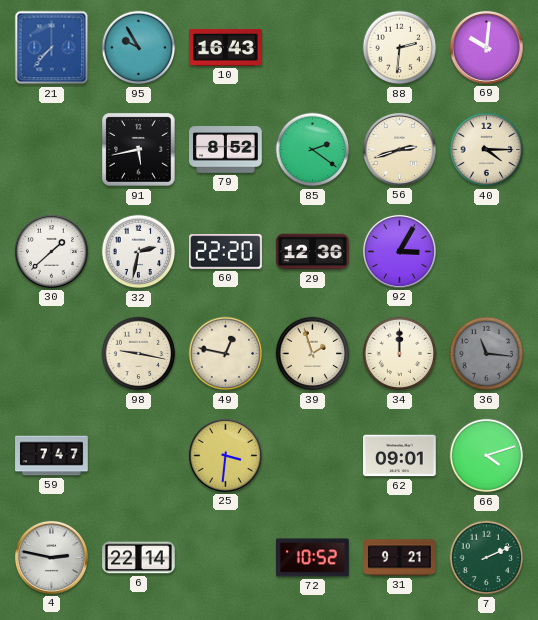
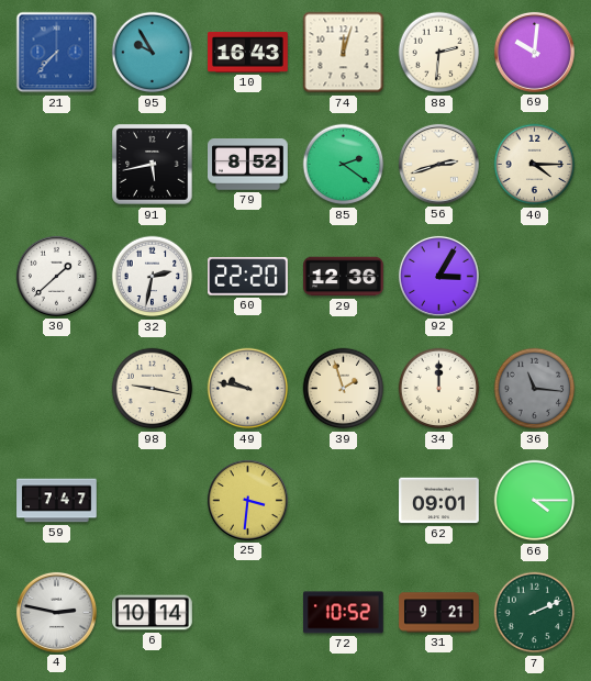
74: none -> 12:03 (344, 53)
49: 12:47 -> 9:47 (248, 389)
66: 4:12 -> 4:15 (535, 501)
6: 22:14 -> 10:14 (153, 613)
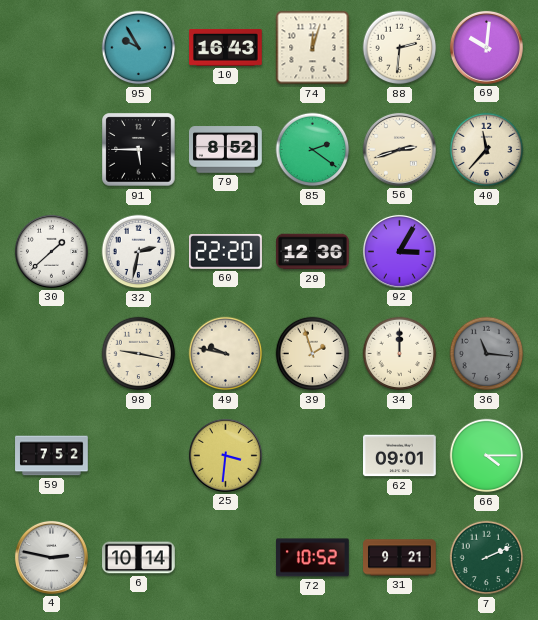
21: 7:37 -> none (57, 53)
91: 5:43 -> 5:45 (139, 150)
40: 4:15 -> 11:37 (487, 150)
59: 7:47 -> 7:52 (52, 456)
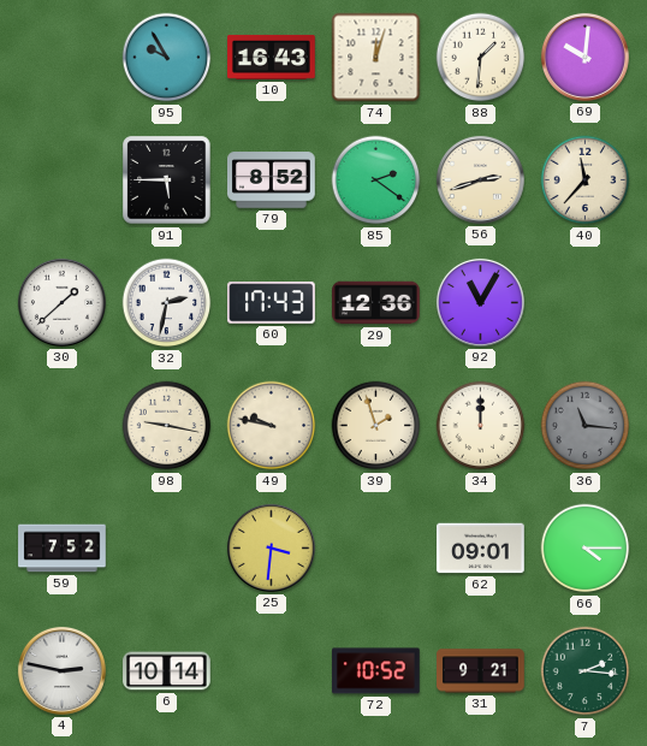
88: 2:31 -> 1:31 (481, 58)
60: 22:20 -> 17:43 (272, 303)
92: 3:05 -> 11:05 (480, 302)
7: 2:11 -> 2:16 (586, 671)
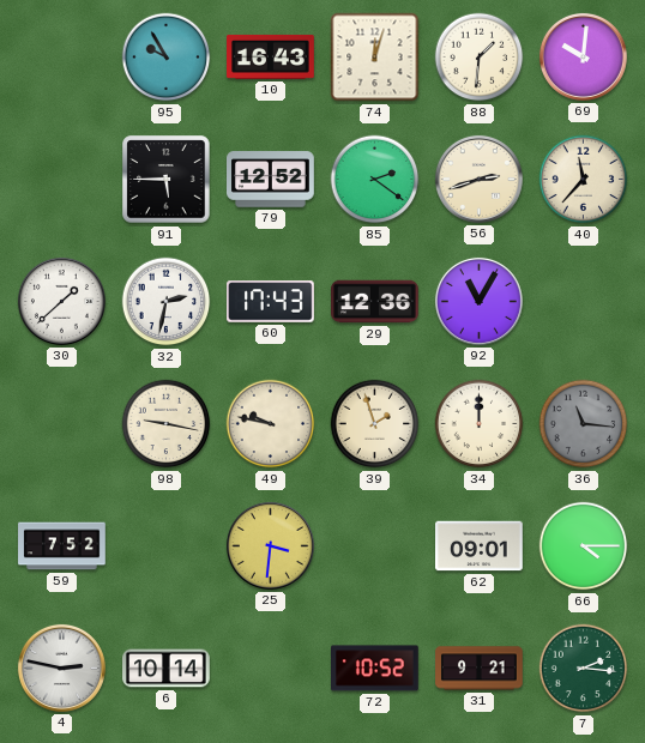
79: 8:52 -> 12:52 (271, 180)
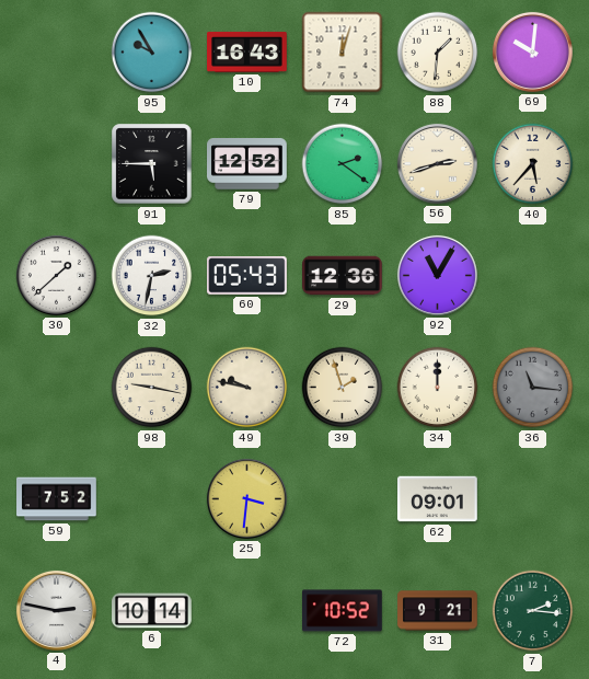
40: 11:37 -> 5:37 (533, 164)
60: 17:43 -> 05:43 (247, 276)
66: 4:15 -> none (584, 546)
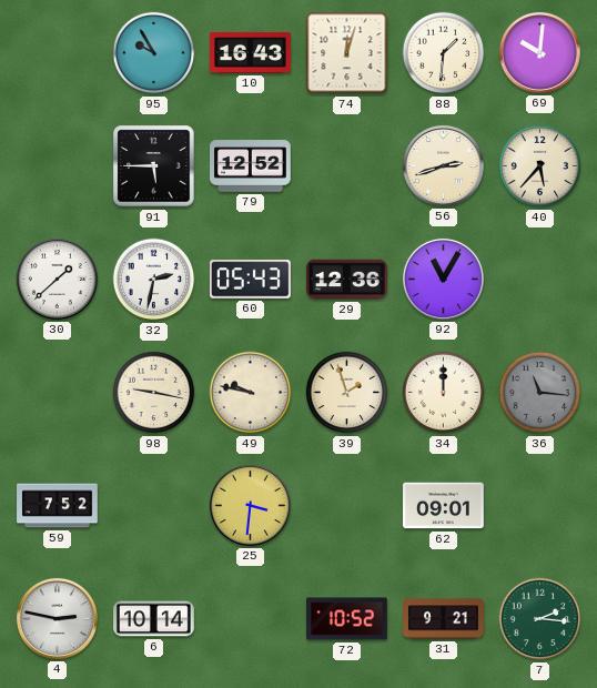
85: 2:21 -> none (343, 164)
